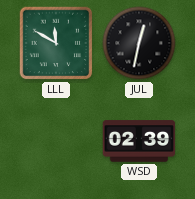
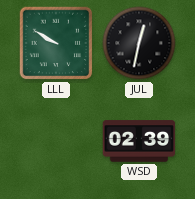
LLL: 11:50 -> 9:50 (56, 43)
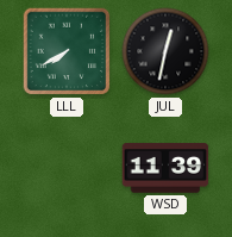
LLL: 9:50 -> 7:40 (67, 51)
WSD: 02:39 -> 11:39 (165, 168)
